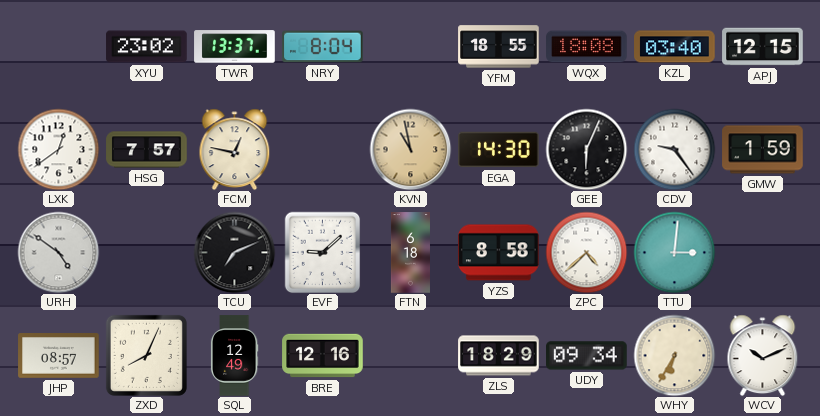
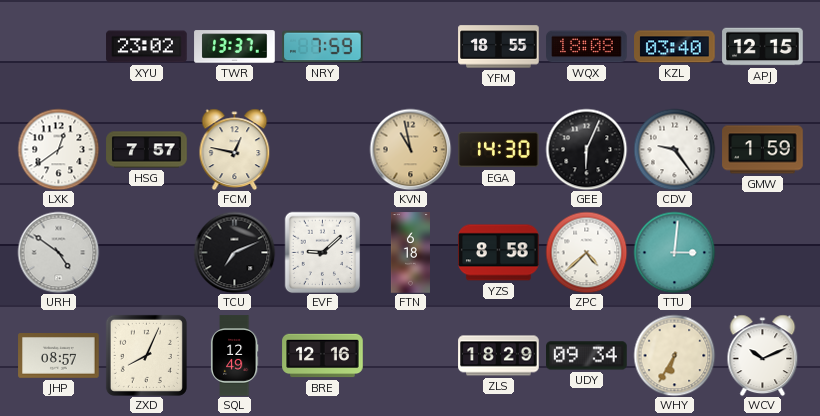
NRY: 8:04 -> 7:59 (323, 47)
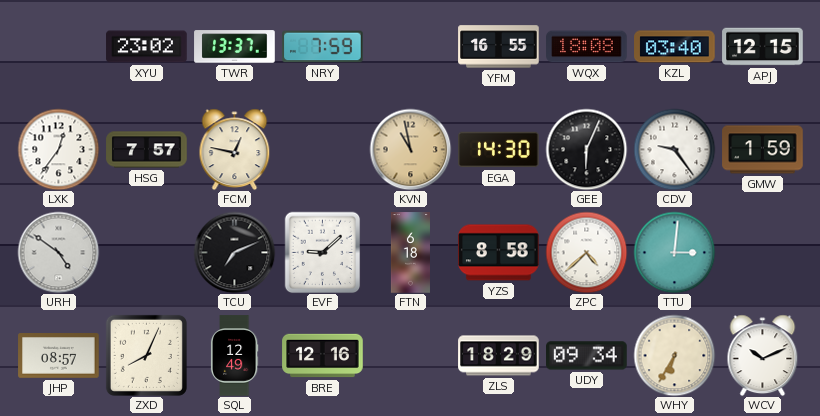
YFM: 18:55 -> 16:55 (499, 47)
LXK: 12:39 -> 12:36 (58, 149)
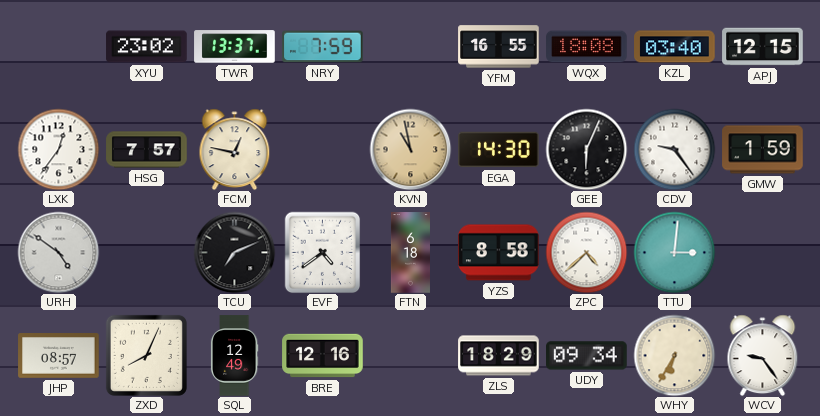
EVF: 9:08 -> 4:39 (323, 252)
WCV: 10:11 -> 9:24 (763, 355)
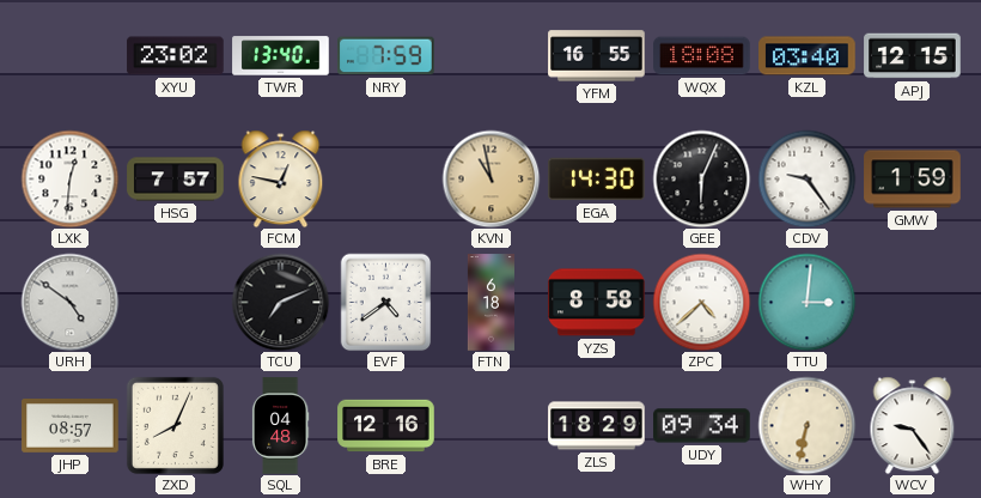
TWR: 13:37 -> 13:40 (281, 56)
LXK: 12:36 -> 12:31 (69, 178)
SQL: 12:49 -> 04:48 (280, 426)
WHY: 6:35 -> 6:32 (806, 425)
